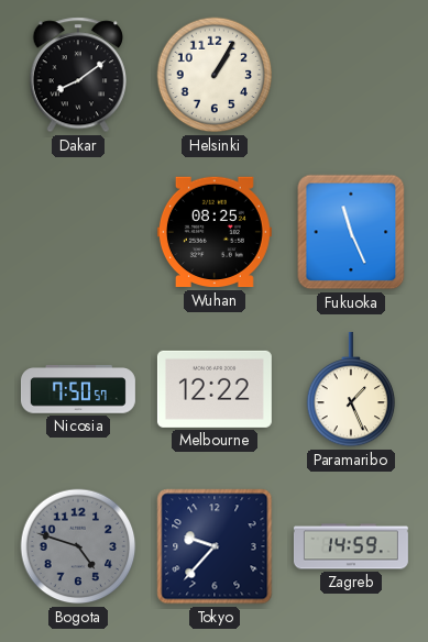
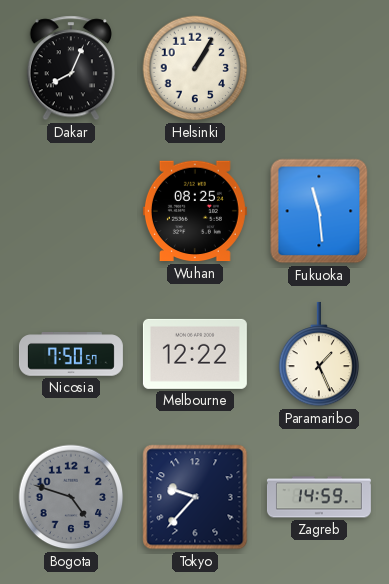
Dakar: 8:09 -> 8:04 (70, 68)
Fukuoka: 11:26 -> 11:29 (319, 211)
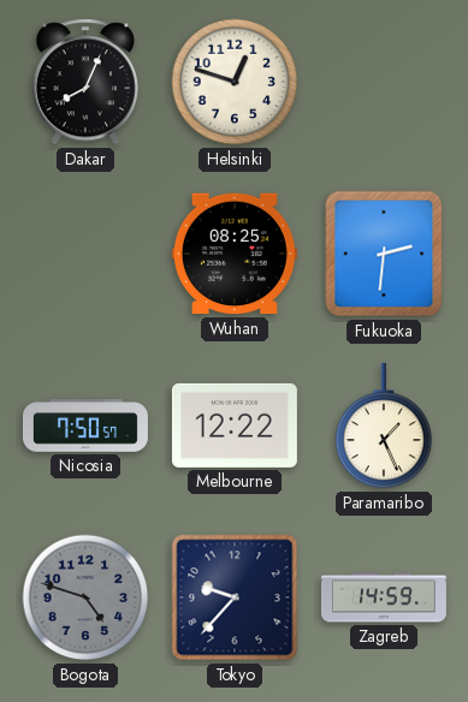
Helsinki: 1:05 -> 12:48 (235, 82)
Fukuoka: 11:29 -> 2:31 (384, 254)
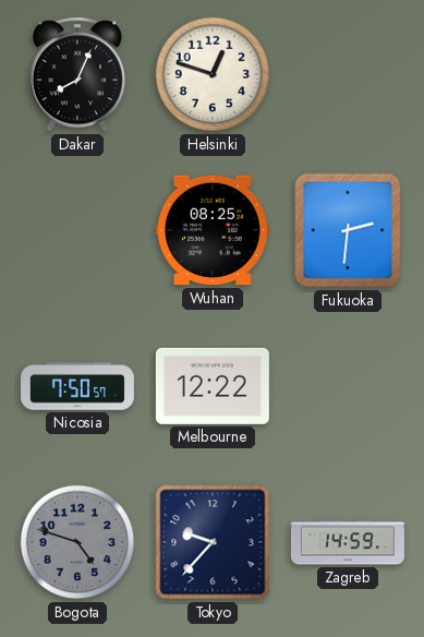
Paramaribo: 1:26 -> none (384, 426)
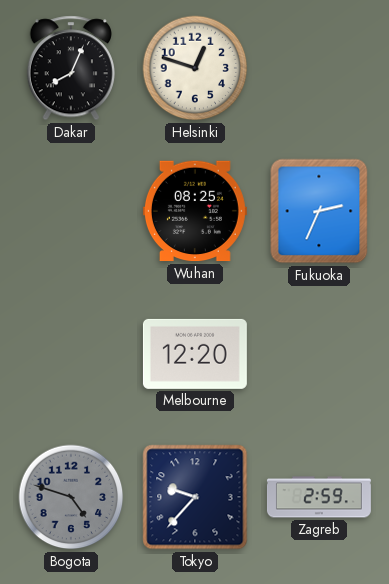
Fukuoka: 2:31 -> 2:34 (319, 211)
Nicosia: 7:50 -> none (77, 386)
Melbourne: 12:22 -> 12:20 (195, 354)
Zagreb: 14:59 -> 2:59 (319, 497)
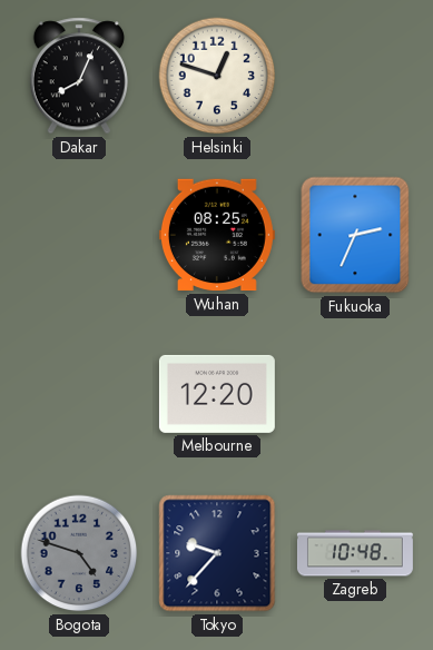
Zagreb: 2:59 -> 10:48 (355, 553)
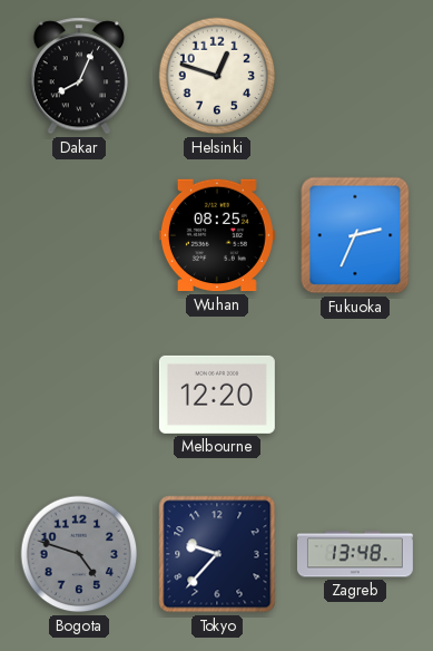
Zagreb: 10:48 -> 13:48 (355, 554)
